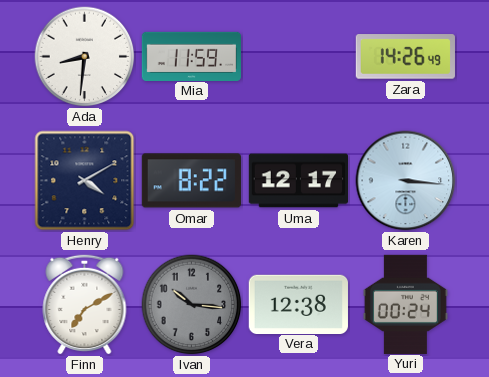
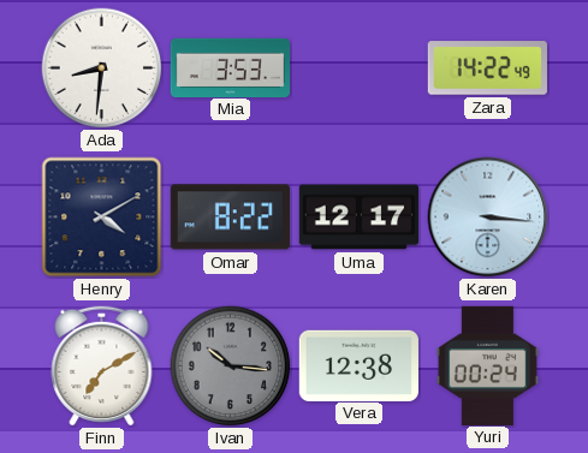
Mia: 11:59 -> 3:53 (230, 67)
Zara: 14:26 -> 14:22 (487, 68)
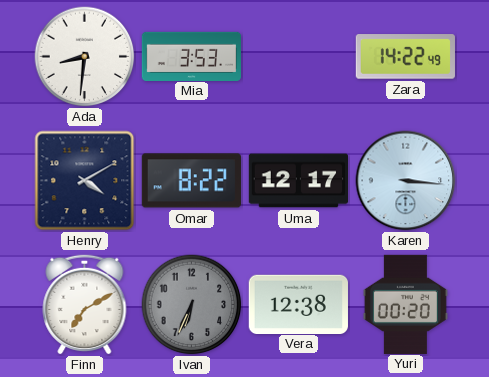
Ivan: 10:16 -> 6:34 (192, 305)
Yuri: 00:24 -> 00:20 (405, 304)
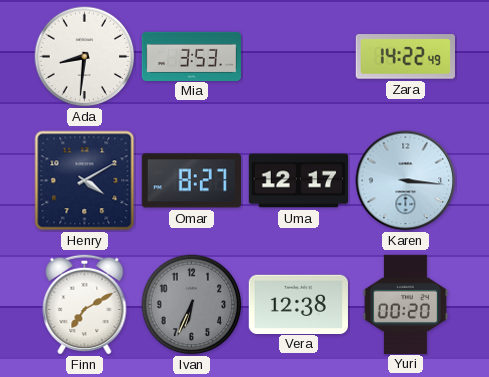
Omar: 8:22 -> 8:27 (191, 181)
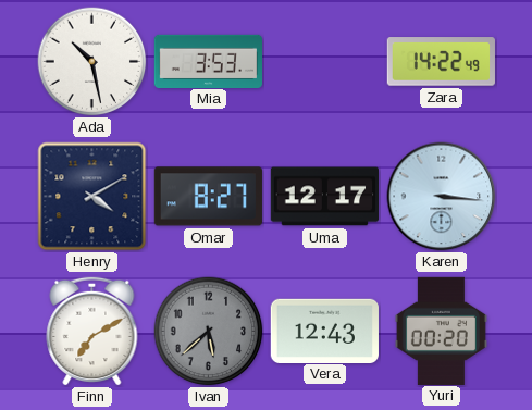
Ada: 8:31 -> 10:28 (92, 62)
Ivan: 6:34 -> 5:38 (209, 332)
Vera: 12:38 -> 12:43 (324, 331)
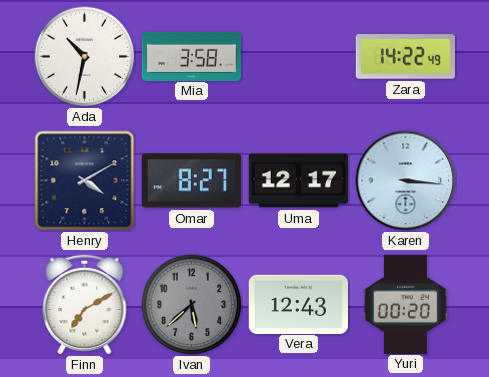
Ada: 10:28 -> 10:32 (85, 57)
Mia: 3:53 -> 3:58 (191, 56)
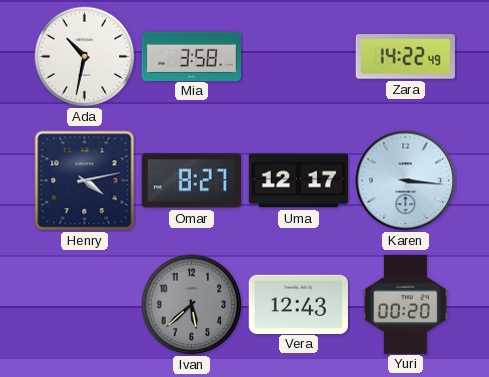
Henry: 4:10 -> 4:13 (85, 181)
Finn: 7:10 -> none (85, 304)
